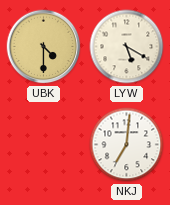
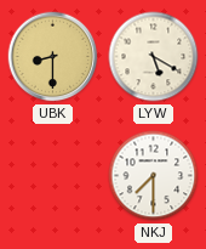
UBK: 4:30 -> 8:30 (53, 57)
NKJ: 7:01 -> 7:30 (154, 176)
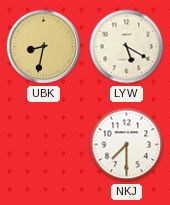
UBK: 8:30 -> 8:32 (44, 47)
